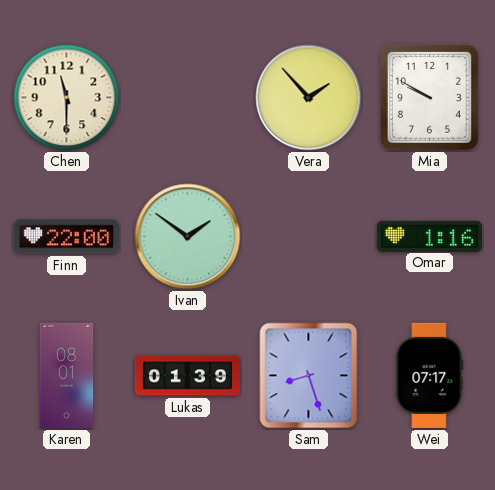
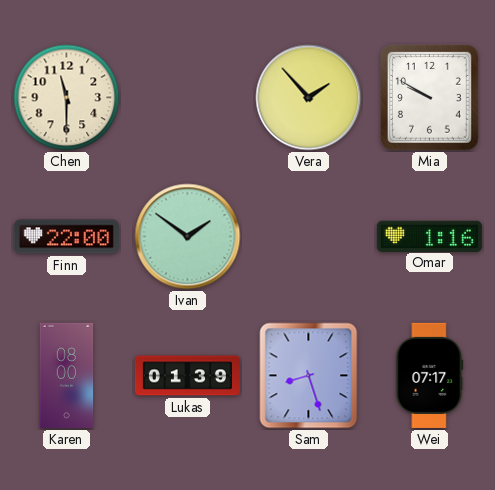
Karen: 08:01 -> 08:00 (67, 375)
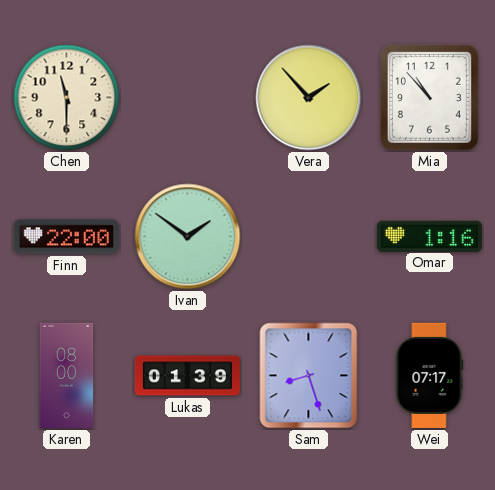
Mia: 9:50 -> 10:53 (430, 98)
